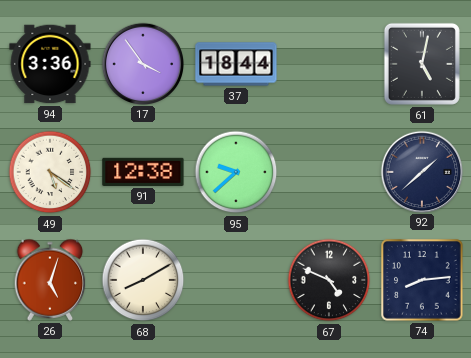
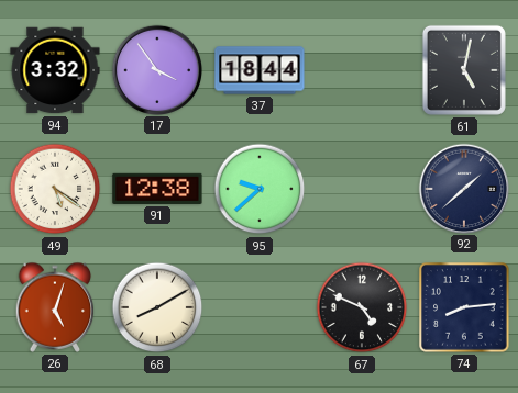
94: 3:36 -> 3:32 (55, 70)
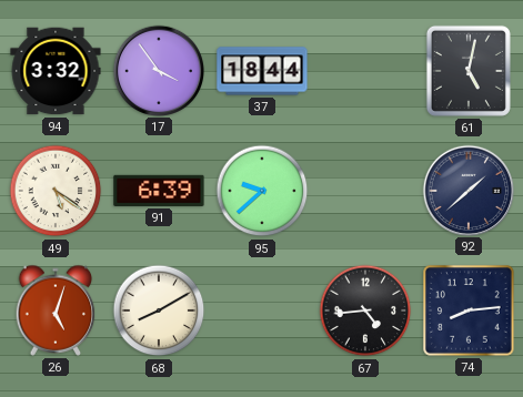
91: 12:38 -> 6:39 (159, 191)
67: 4:49 -> 4:44 (365, 311)
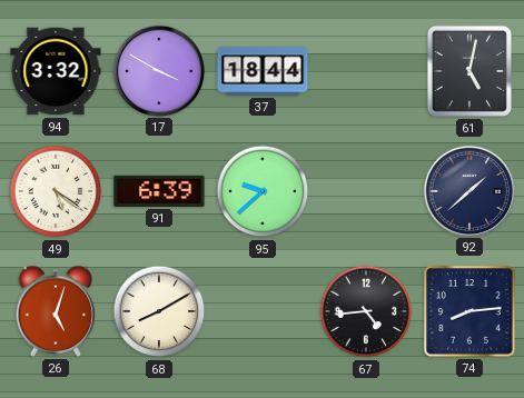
17: 3:54 -> 3:50 (158, 70)
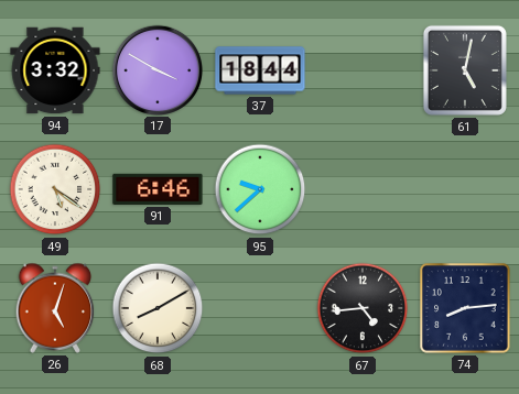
91: 6:39 -> 6:46 (158, 189)
92: 1:38 -> none (468, 190)
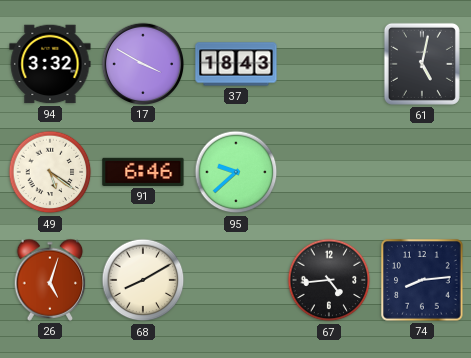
37: 18:44 -> 18:43 (236, 64)
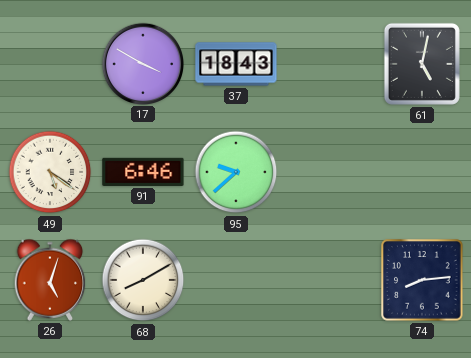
94: 3:32 -> none (50, 64)
67: 4:44 -> none (329, 280)
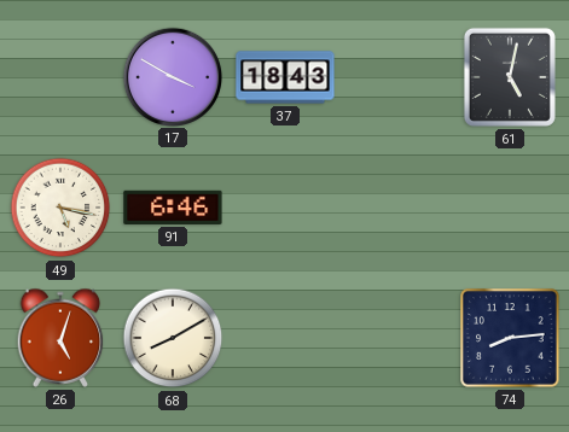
49: 5:21 -> 5:17 (60, 208)
95: 9:38 -> none (236, 172)
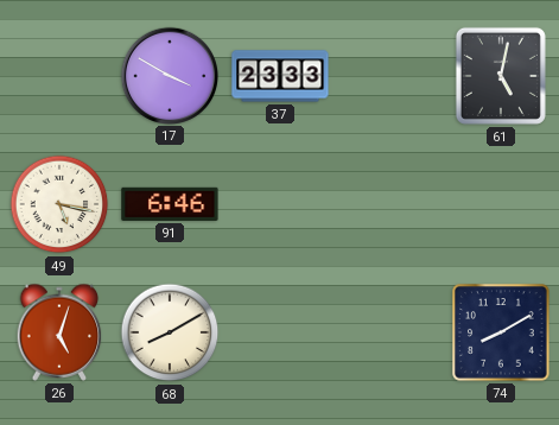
37: 18:43 -> 23:33 (280, 76)
74: 8:14 -> 8:10 (501, 332)
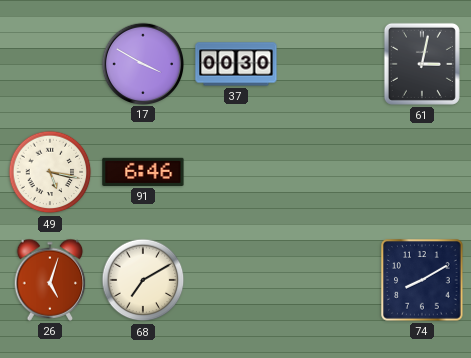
37: 23:33 -> 00:30 (236, 64)
61: 5:02 -> 3:02 (422, 64)
68: 8:10 -> 7:10 (143, 280)
